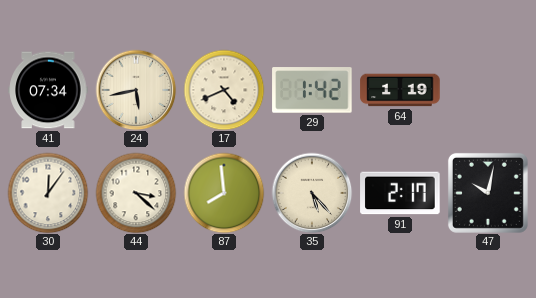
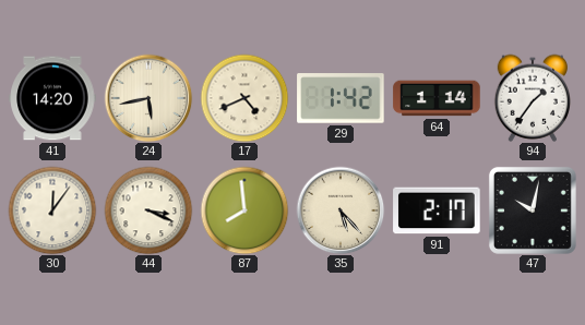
41: 07:34 -> 14:20 (52, 98)
64: 1:19 -> 1:14 (437, 98)
94: none -> 1:36 (532, 98)
44: 3:22 -> 3:19 (148, 210)
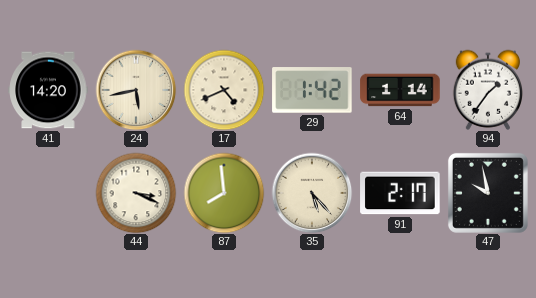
30: 12:06 -> none (52, 210)
47: 10:02 -> 9:58 (488, 193)
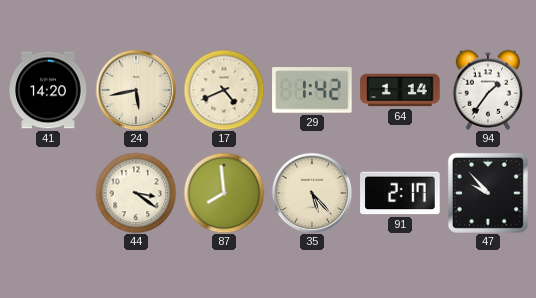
44: 3:19 -> 3:21 (136, 193)
47: 9:58 -> 9:53 (488, 193)
